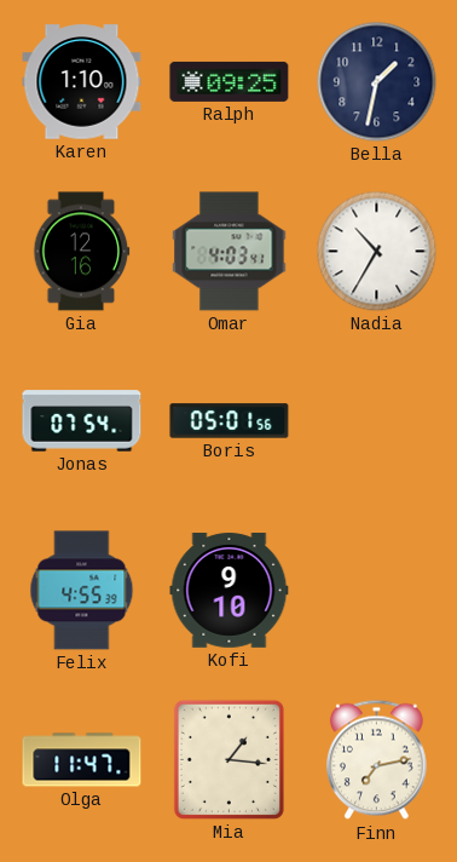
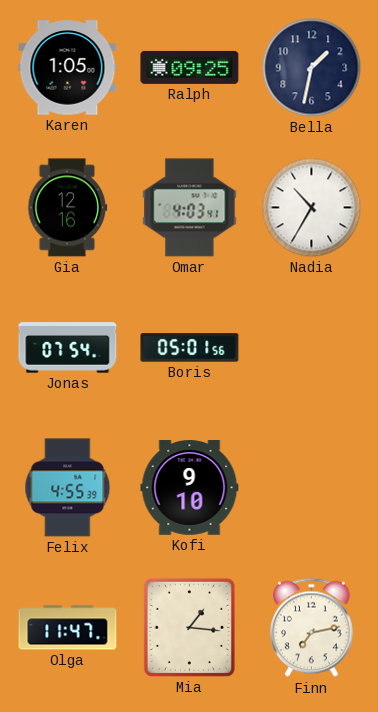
Karen: 1:10 -> 1:05 (68, 68)
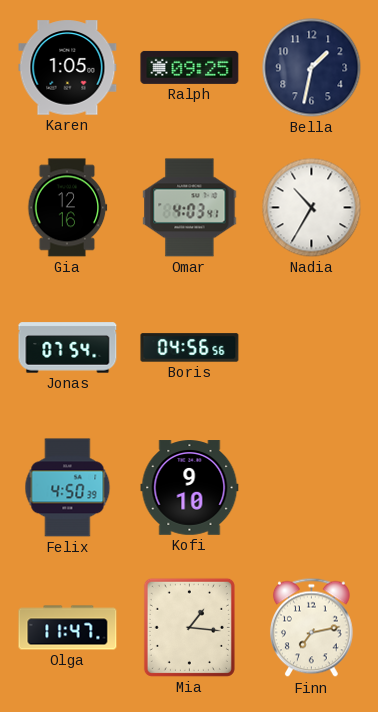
Boris: 05:01 -> 04:56 (190, 348)
Felix: 4:55 -> 4:50 (68, 488)
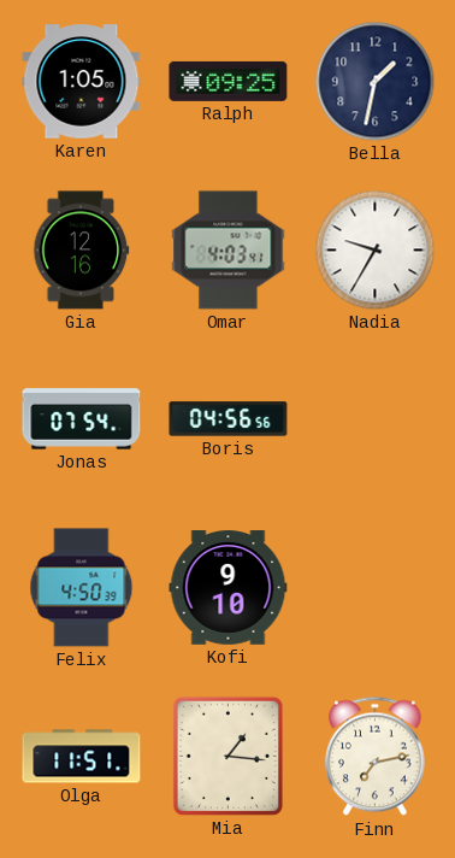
Nadia: 10:35 -> 9:35 (376, 251)
Olga: 11:47 -> 11:51 (82, 757)
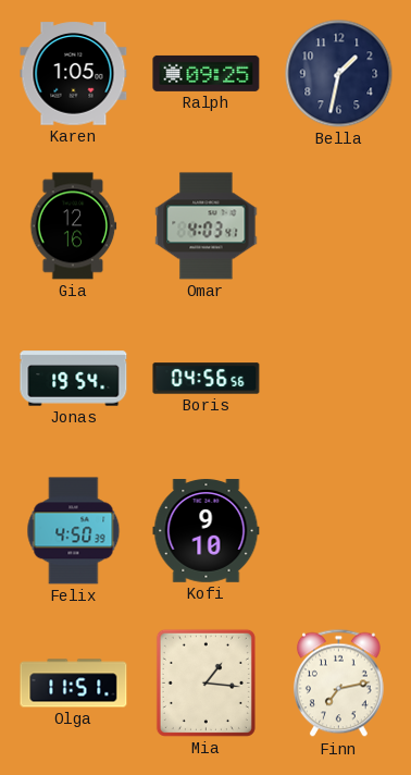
Nadia: 9:35 -> none (376, 251)
Jonas: 07:54 -> 19:54 (74, 379)
